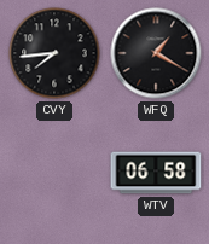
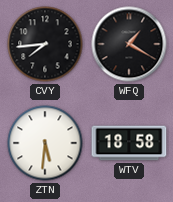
ZTN: none -> 5:31 (45, 143)
WTV: 06:58 -> 18:58 (129, 143)
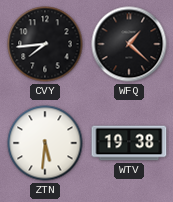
WFQ: 1:20 -> 1:22 (129, 44)
WTV: 18:58 -> 19:38 (129, 143)
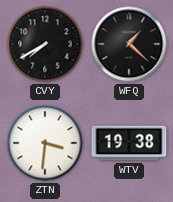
CVY: 7:44 -> 7:40 (45, 44)
ZTN: 5:31 -> 3:31 (45, 143)
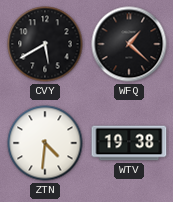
CVY: 7:40 -> 5:40 (45, 44)
ZTN: 3:31 -> 4:31 (45, 143)
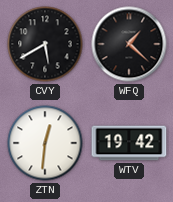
ZTN: 4:31 -> 12:31 (45, 143)
WTV: 19:38 -> 19:42 (129, 143)
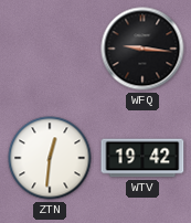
CVY: 5:40 -> none (45, 44)
WFQ: 1:22 -> 9:16 (142, 49)
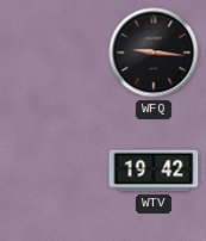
ZTN: 12:31 -> none (50, 158)
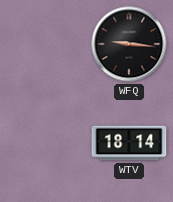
WTV: 19:42 -> 18:14 (129, 143)
